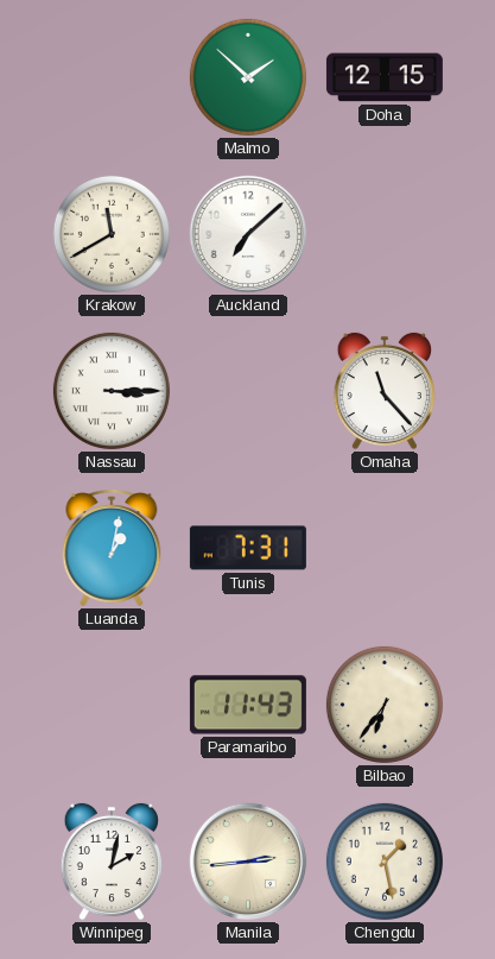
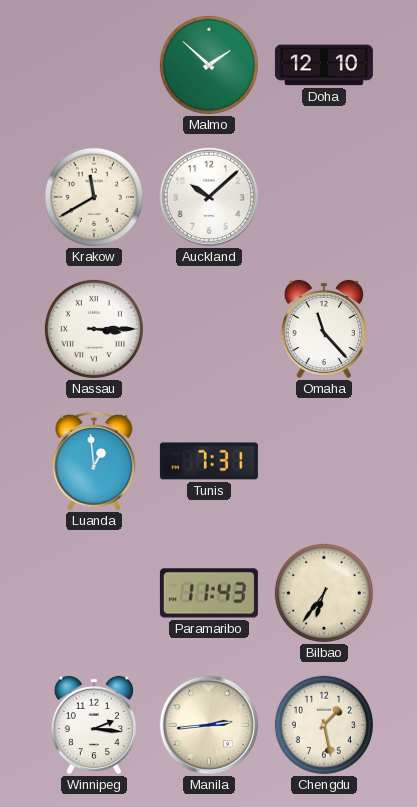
Doha: 12:15 -> 12:10 (324, 65)
Auckland: 7:08 -> 10:08 (209, 197)
Luanda: 1:02 -> 12:59 (94, 461)
Winnipeg: 2:02 -> 2:16 (94, 725)
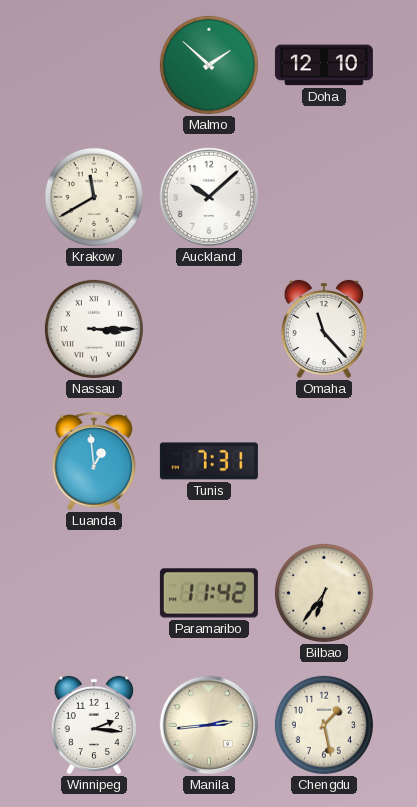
Paramaribo: 11:43 -> 11:42 (209, 593)
